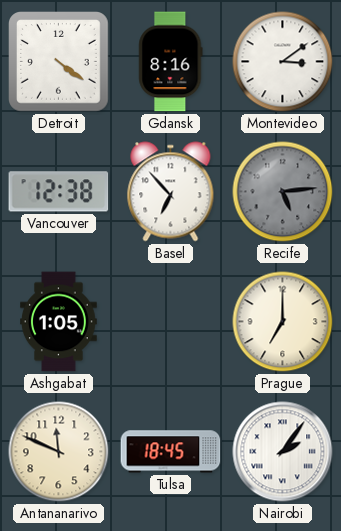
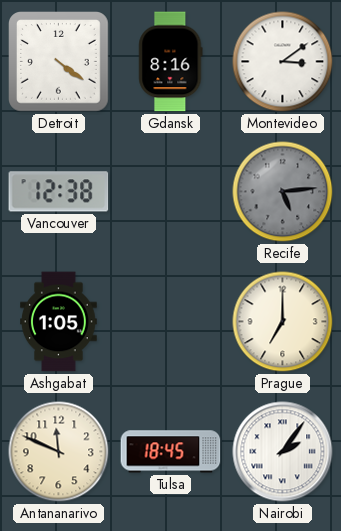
Basel: 6:53 -> none (171, 192)
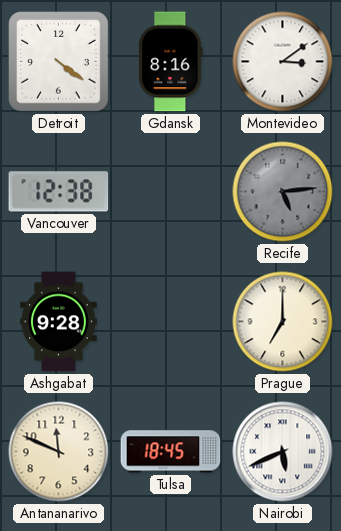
Ashgabat: 1:05 -> 9:28 (59, 322)
Nairobi: 2:06 -> 5:41 (283, 452)
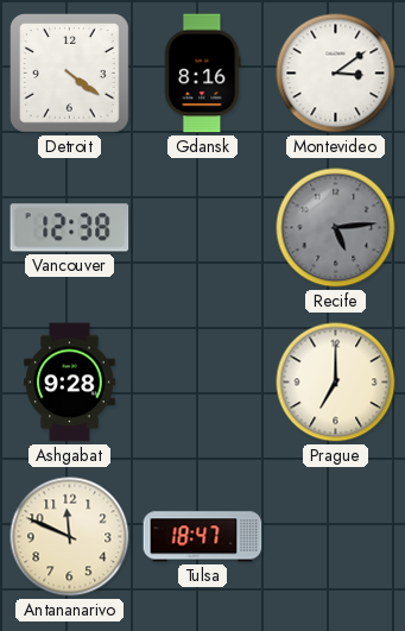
Tulsa: 18:45 -> 18:47 (203, 537)
Nairobi: 5:41 -> none (283, 452)
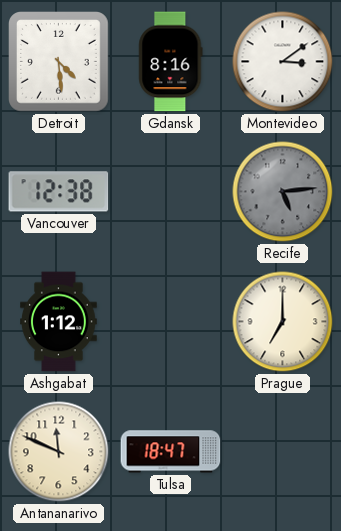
Detroit: 4:21 -> 4:29 (59, 62)
Ashgabat: 9:28 -> 1:12 (59, 322)
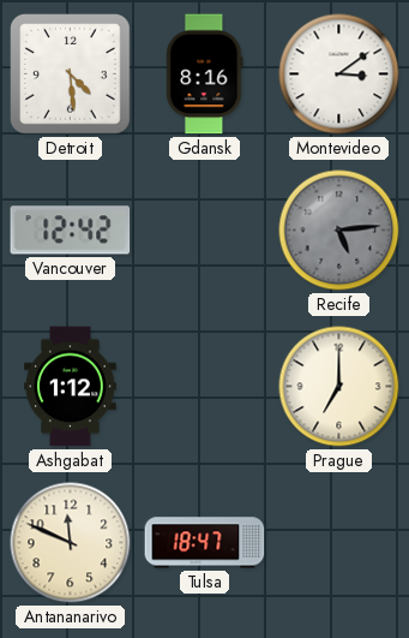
Vancouver: 12:38 -> 12:42 (71, 231)
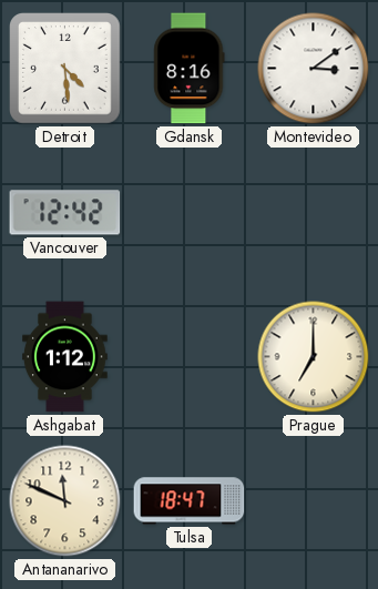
Recife: 5:14 -> none (339, 231)
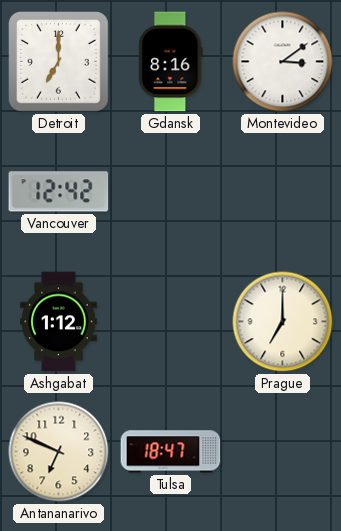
Detroit: 4:29 -> 7:00 (59, 62)
Antananarivo: 11:49 -> 6:49 (59, 452)
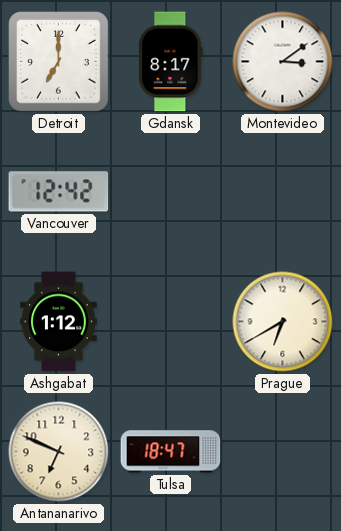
Gdansk: 8:16 -> 8:17 (171, 62)
Prague: 7:00 -> 6:40 (283, 322)
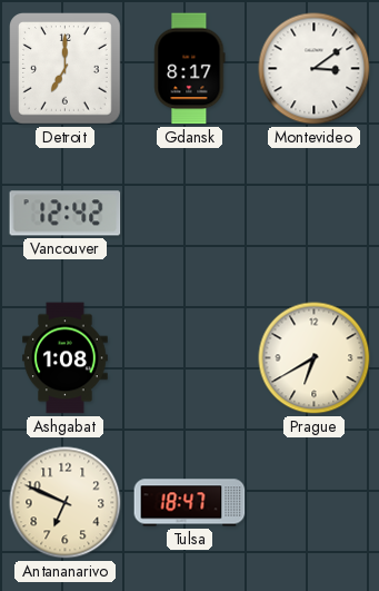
Ashgabat: 1:12 -> 1:08 (66, 358)
